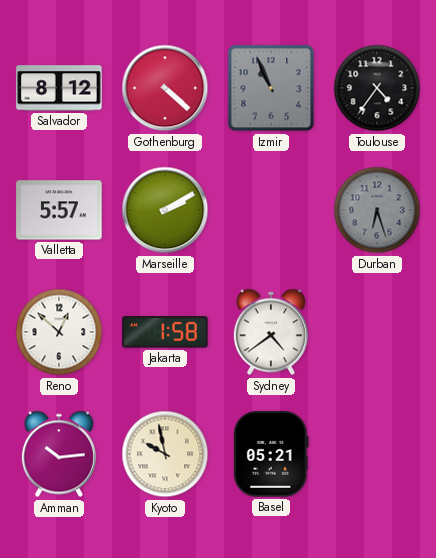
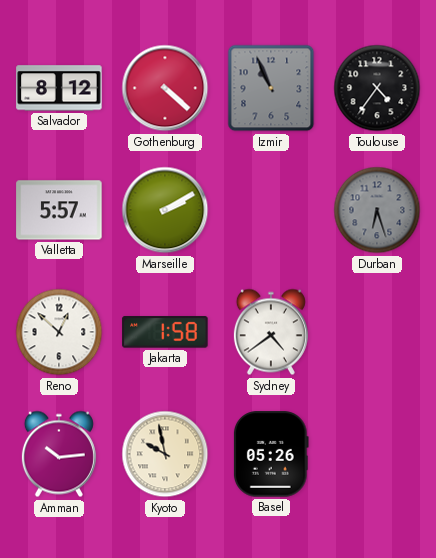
Basel: 05:21 -> 05:26 (271, 454)
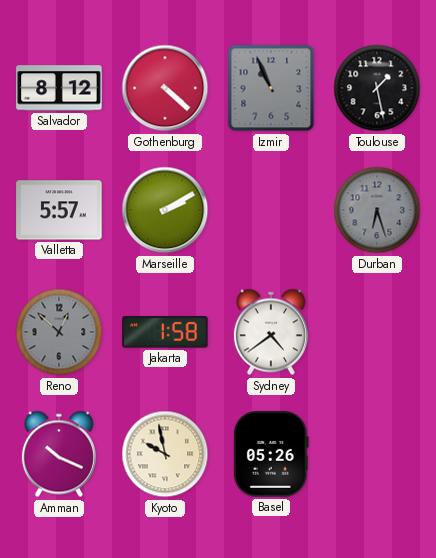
Toulouse: 4:36 -> 1:28 (377, 88)
Reno dial: white -> grey (59, 332)
Amman: 10:14 -> 10:19 (59, 454)
